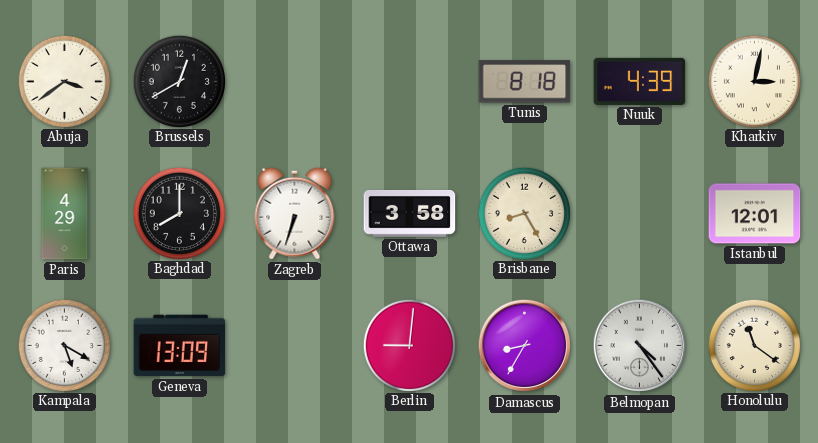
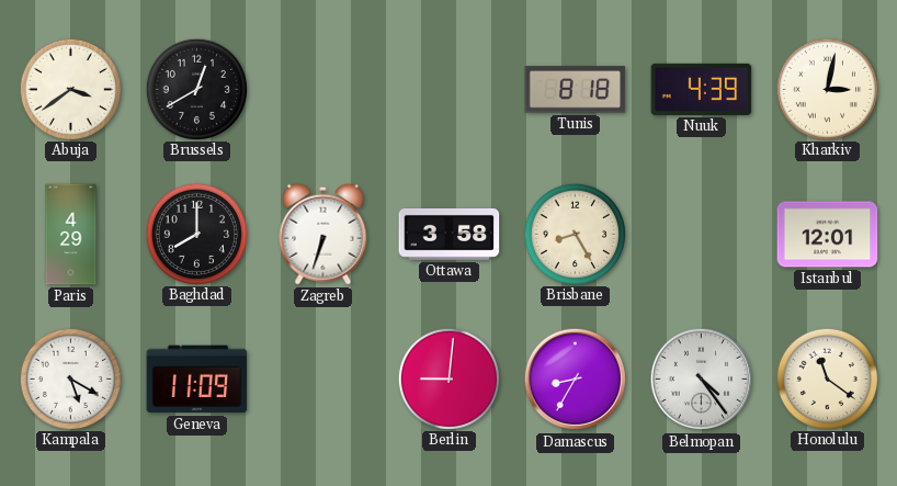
Geneva: 13:09 -> 11:09 (197, 380)
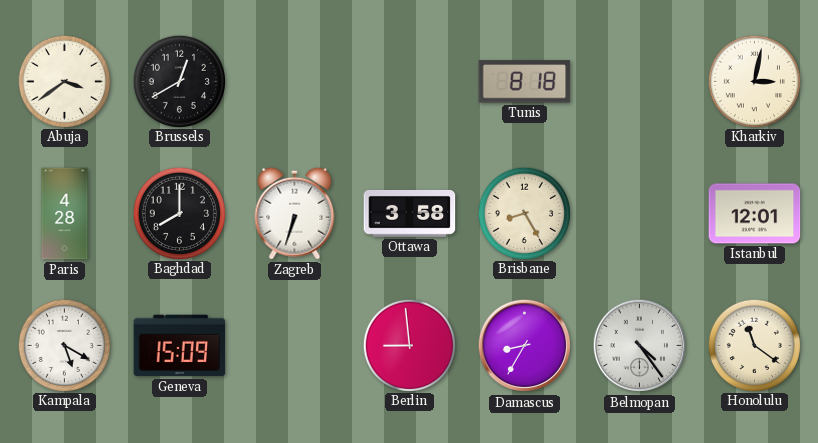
Nuuk: 4:39 -> none (702, 89)
Paris: 4:29 -> 4:28 (65, 214)
Geneva: 11:09 -> 15:09 (180, 346)
Berlin: 9:01 -> 8:59 (409, 345)
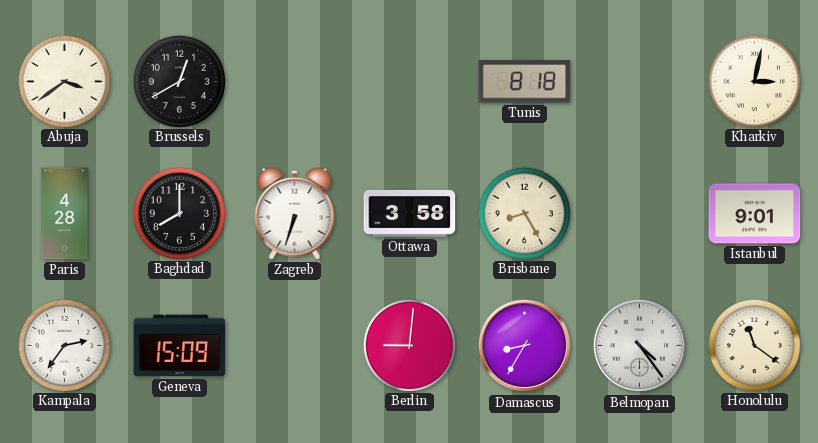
Istanbul: 12:01 -> 9:01 (755, 214)
Kampala: 5:20 -> 2:36 (64, 345)
Berlin: 8:59 -> 9:01 (409, 345)
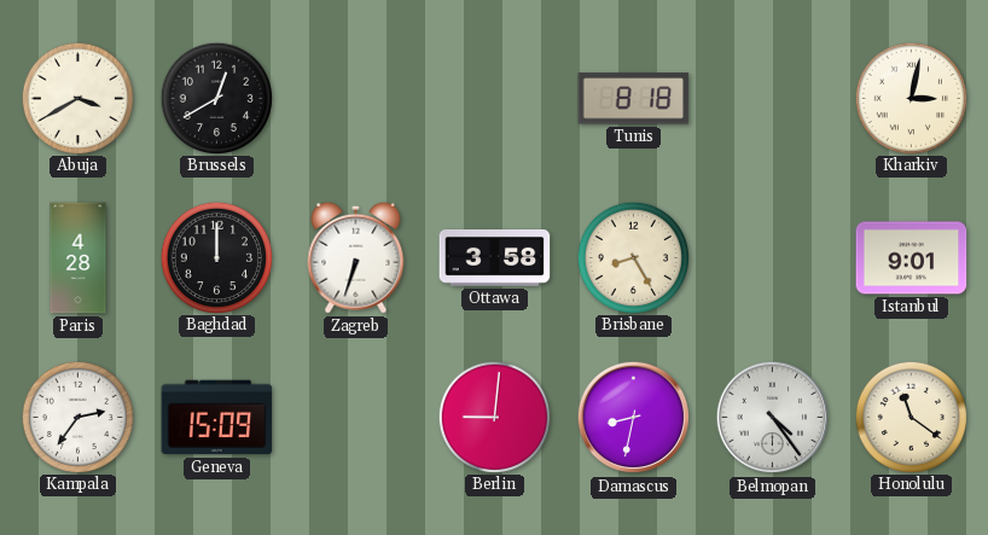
Abuja: 3:39 -> 3:40 (77, 98)
Baghdad: 8:00 -> 12:00 (216, 257)
Damascus: 8:35 -> 8:32 (634, 418)
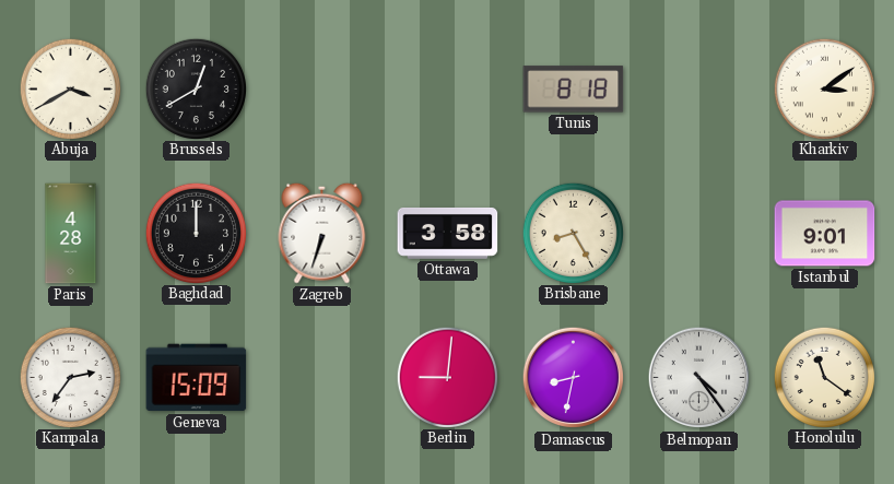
Kharkiv: 3:02 -> 3:09 (824, 88)
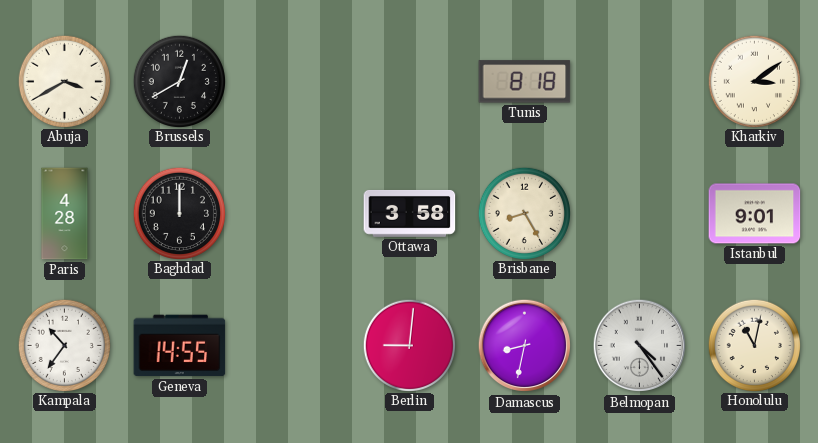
Zagreb: 6:33 -> none (322, 233)
Kampala: 2:36 -> 10:36 (64, 345)
Geneva: 15:09 -> 14:55 (180, 346)
Honolulu: 11:21 -> 11:02 (754, 345)
